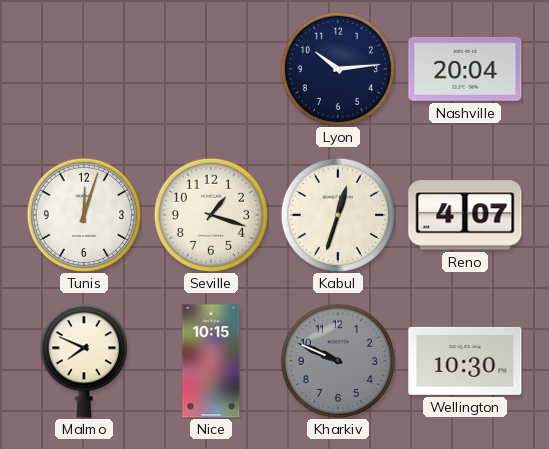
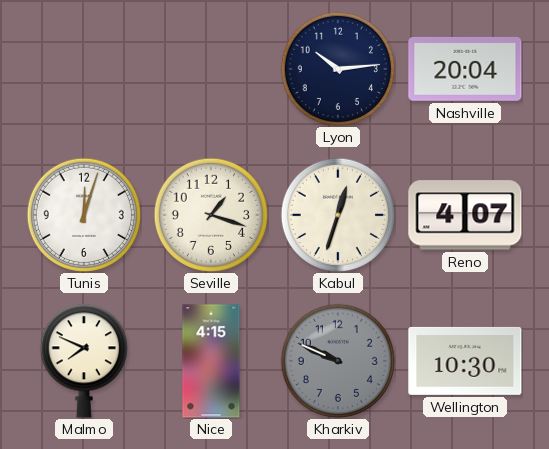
Nice: 10:15 -> 4:15 (211, 361)
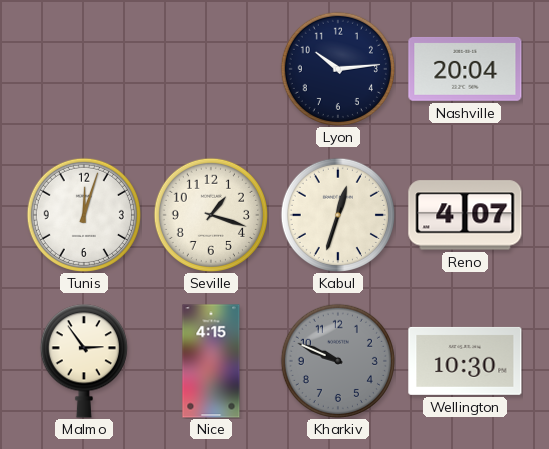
Malmo: 7:49 -> 2:54 (84, 361)
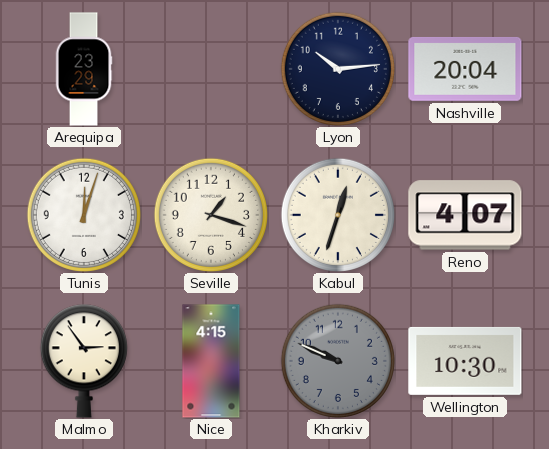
Arequipa: none -> 23:29 (84, 69)
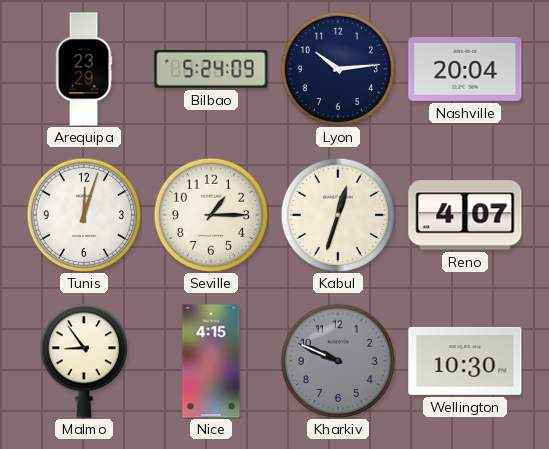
Bilbao: none -> 5:24 (211, 69)
Seville: 1:18 -> 1:15 (211, 215)
Malmo: 2:54 -> 8:54 (84, 361)
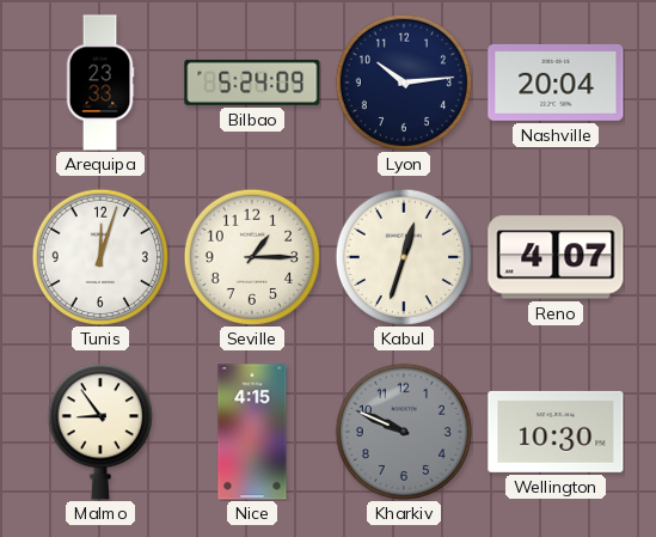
Arequipa: 23:29 -> 23:33 (100, 83)
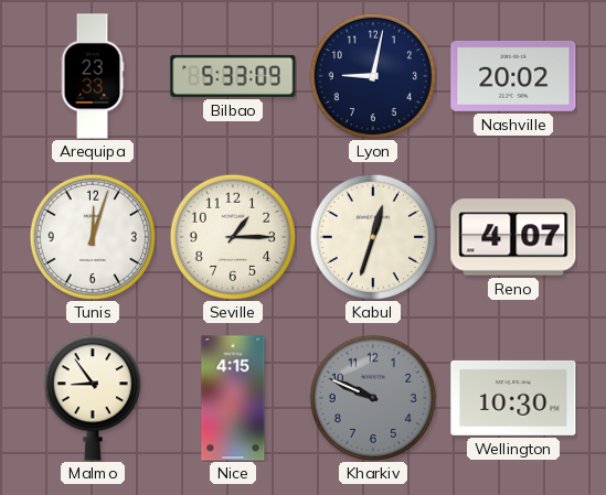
Bilbao: 5:24 -> 5:33 (233, 76)
Lyon: 10:14 -> 9:02 (373, 76)
Nashville: 20:04 -> 20:02 (513, 76)
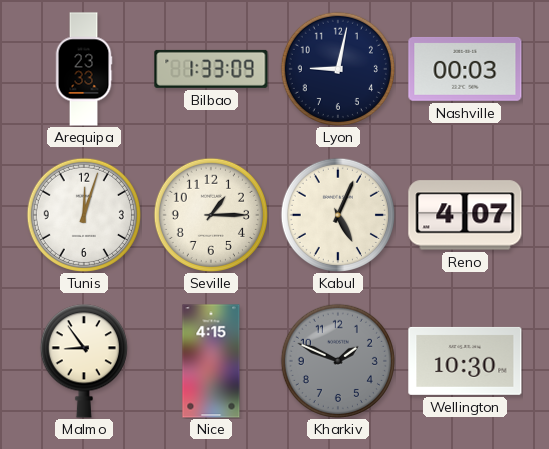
Bilbao: 5:33 -> 1:33 (211, 69)
Nashville: 20:02 -> 00:03 (465, 69)
Kabul: 12:33 -> 5:04 (338, 215)
Kharkiv: 9:49 -> 1:49 (338, 361)
